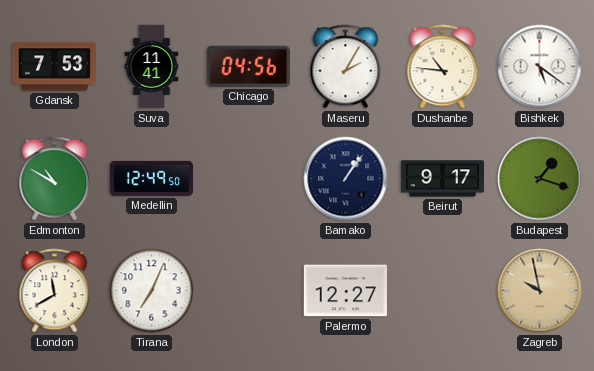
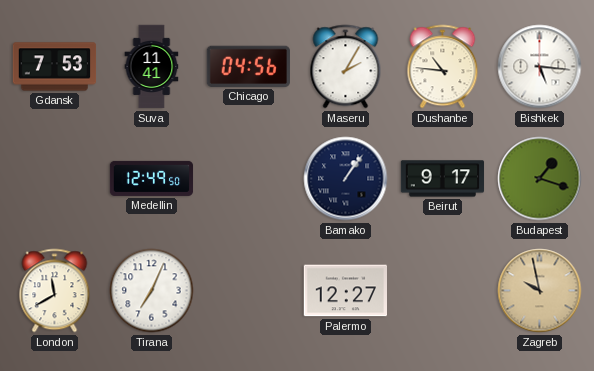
Bishkek: 5:21 -> 5:16 (540, 67)
Edmonton: 10:50 -> none (55, 179)
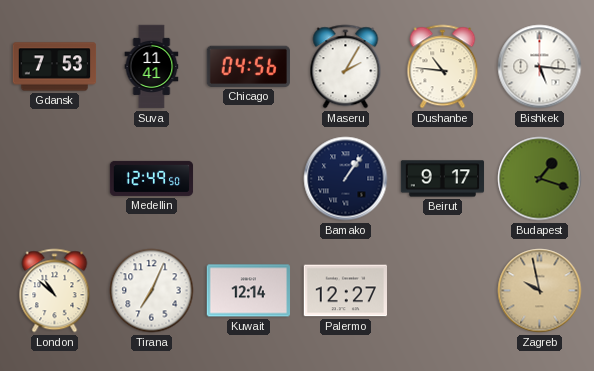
London: 11:40 -> 10:52 (55, 291)
Kuwait: none -> 12:14 (248, 291)
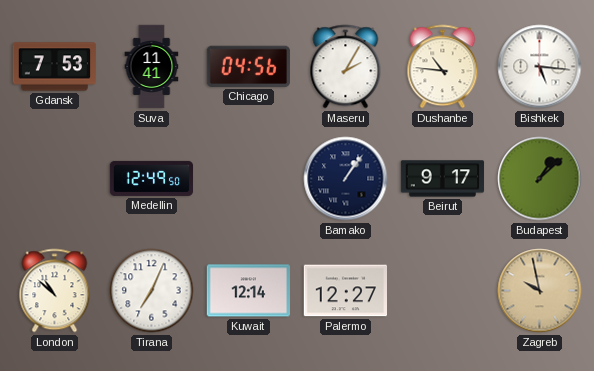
Budapest: 1:18 -> 1:08 (540, 179)
